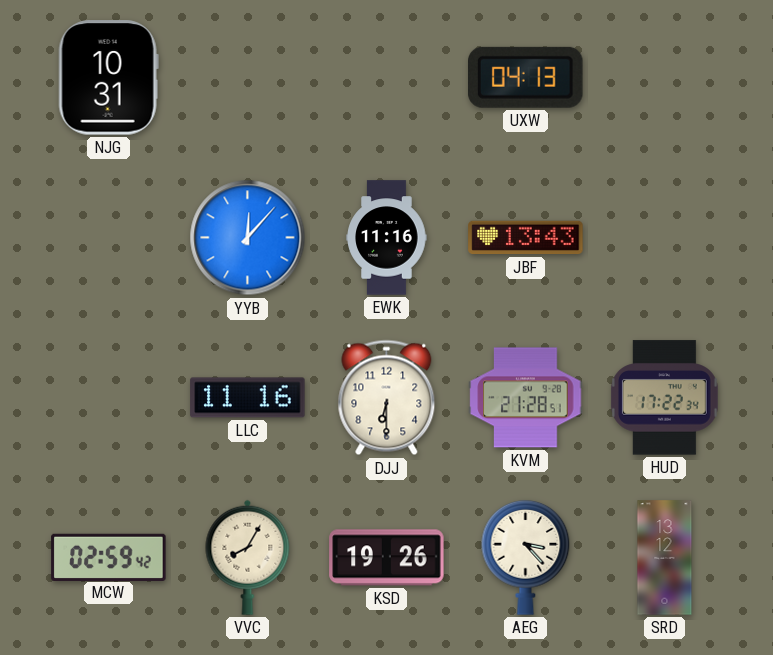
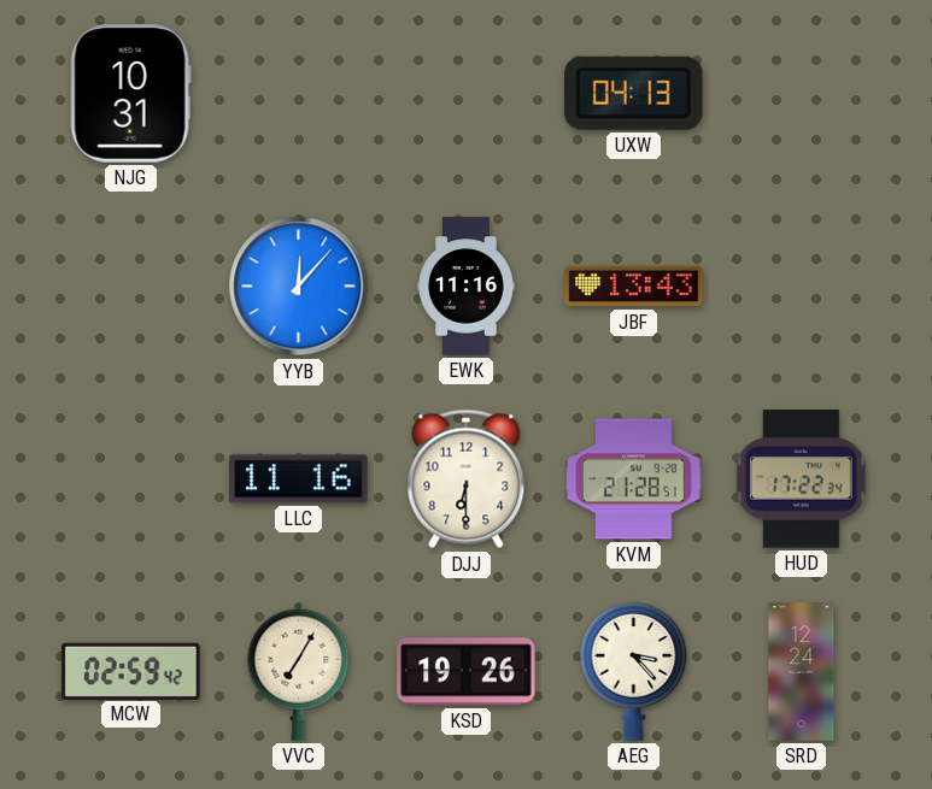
VVC: 8:05 -> 7:05 (299, 671)
SRD: 13:12 -> 12:24 (802, 672)
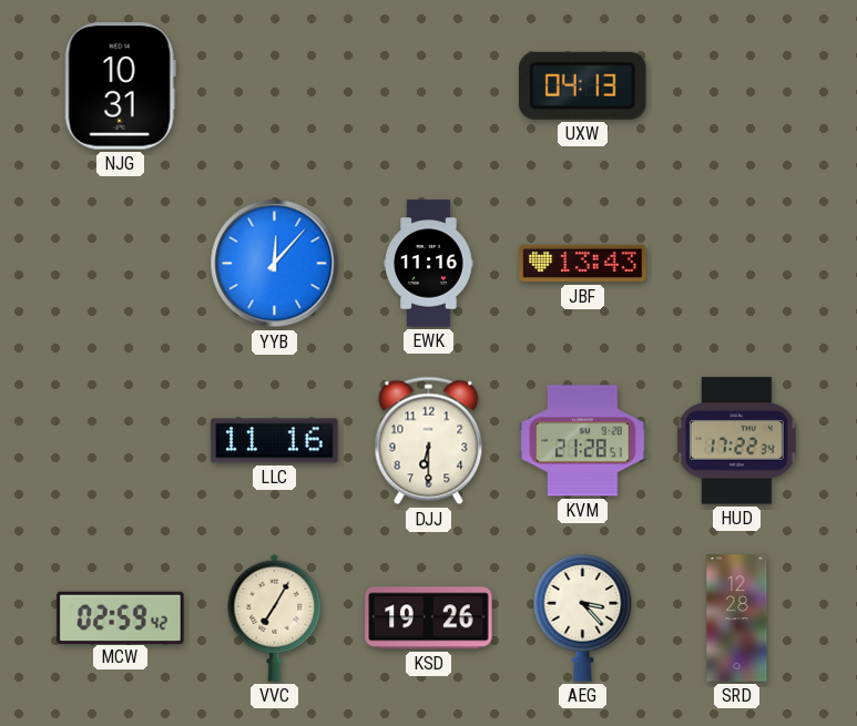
SRD: 12:24 -> 12:28 (737, 618)
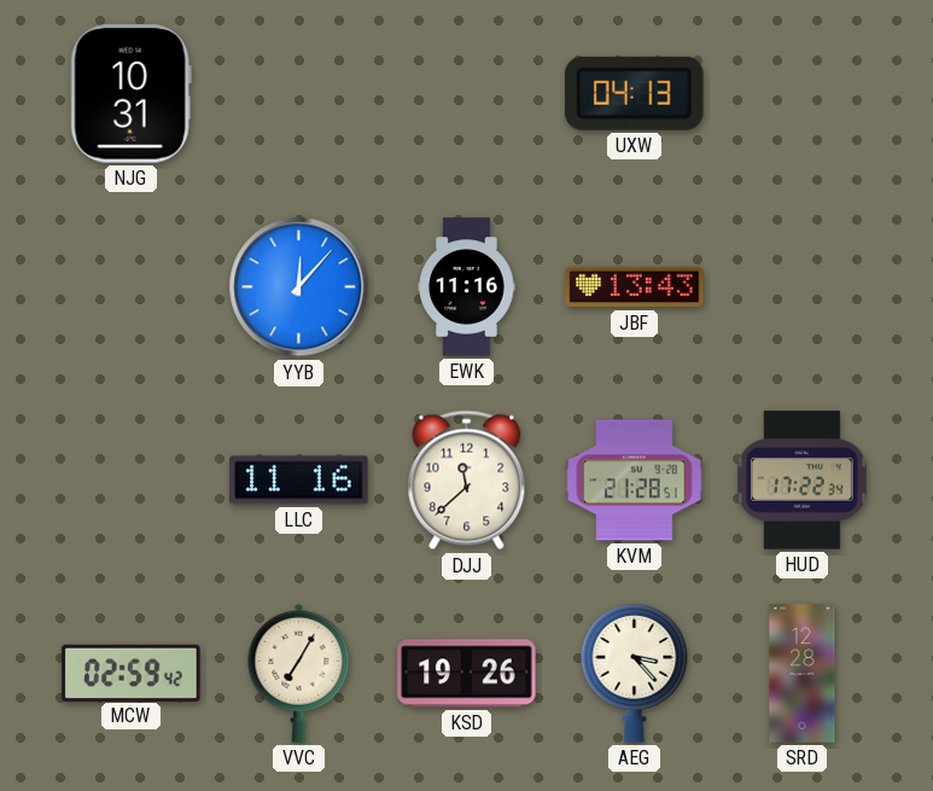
DJJ: 6:30 -> 11:38 (467, 481)
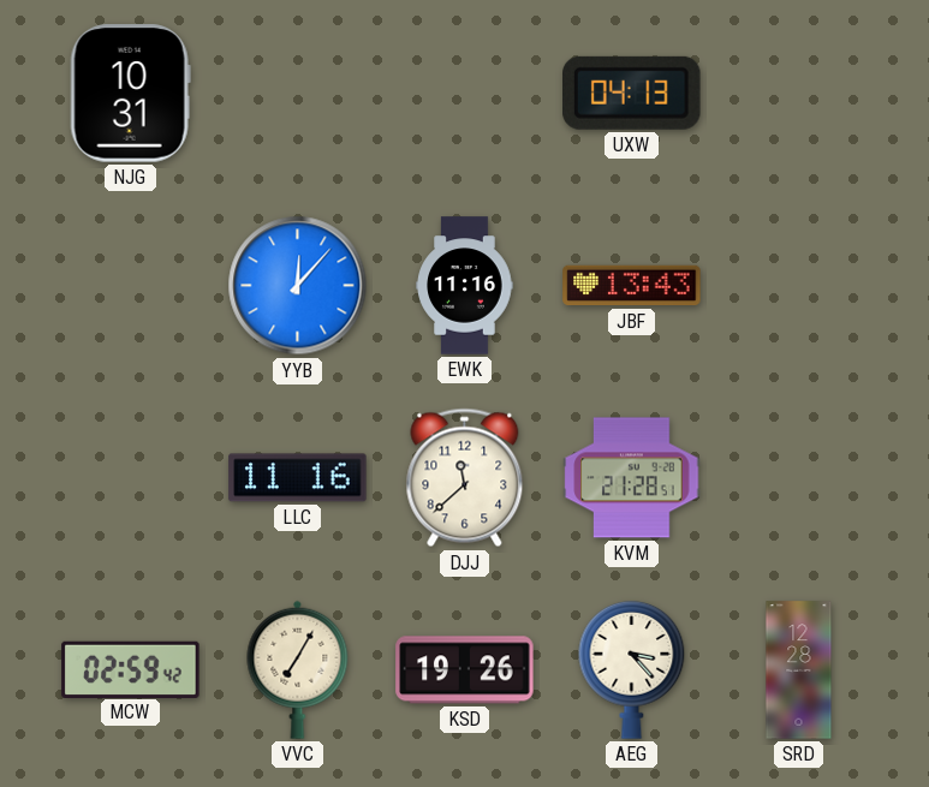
HUD: 17:22 -> none (801, 481)
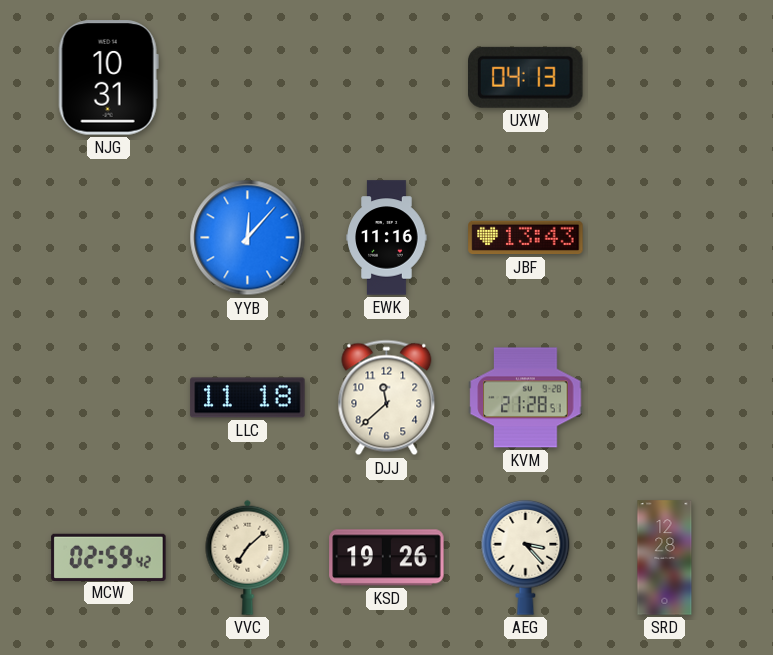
LLC: 11:16 -> 11:18 (248, 398)
VVC: 7:05 -> 7:08 (248, 557)
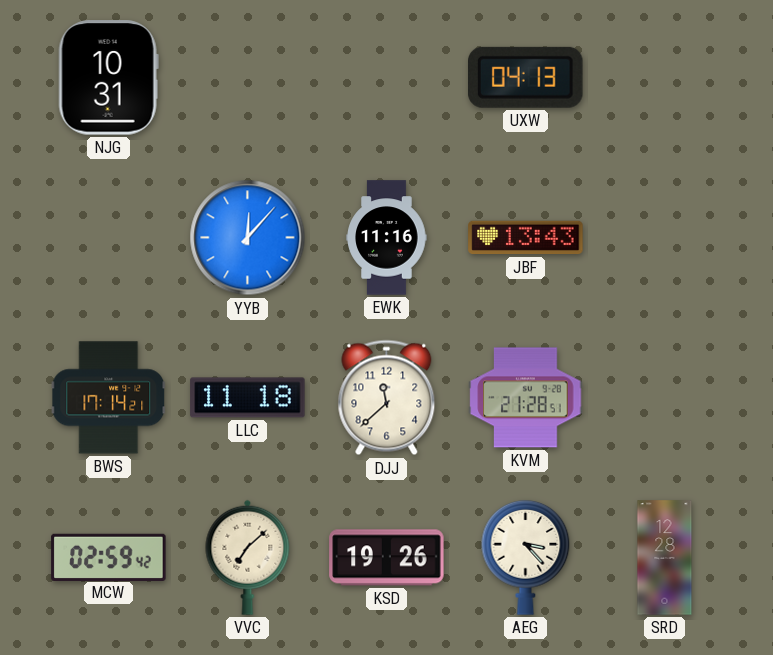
BWS: none -> 17:14 (109, 398)
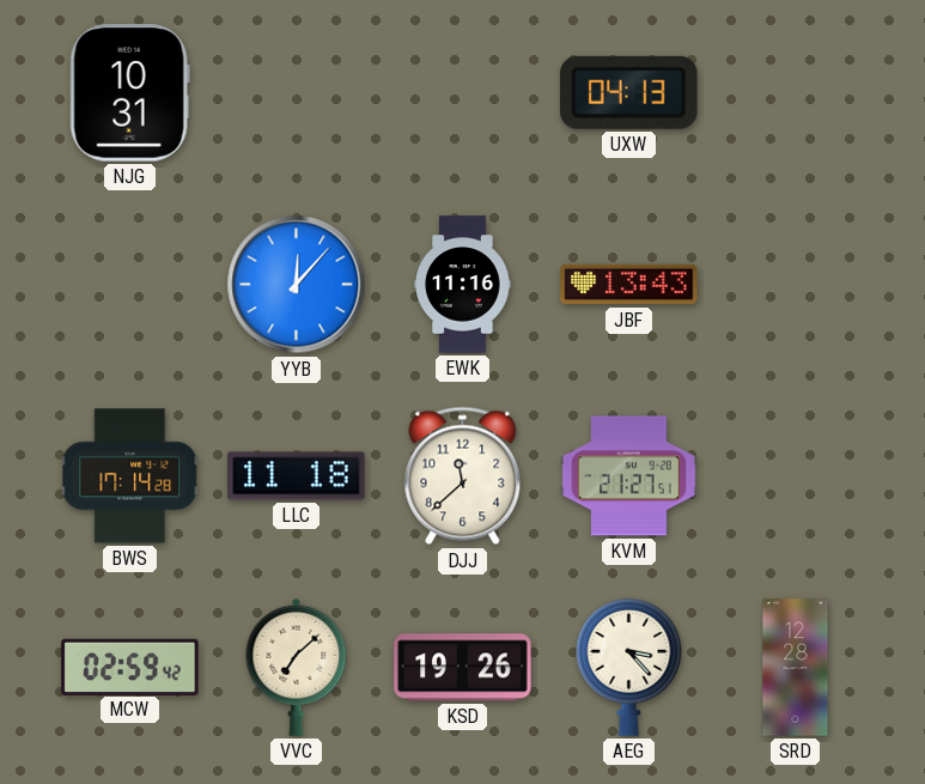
BWS: 17:14:21 -> 17:14:28 (130, 476)
KVM: 21:28 -> 21:27 (629, 476)
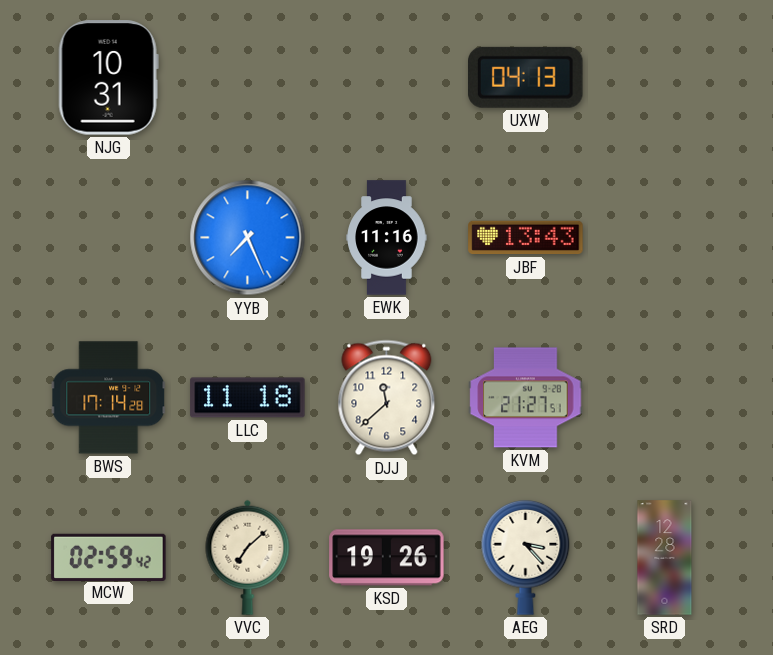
YYB: 12:07 -> 7:26 (248, 238)
